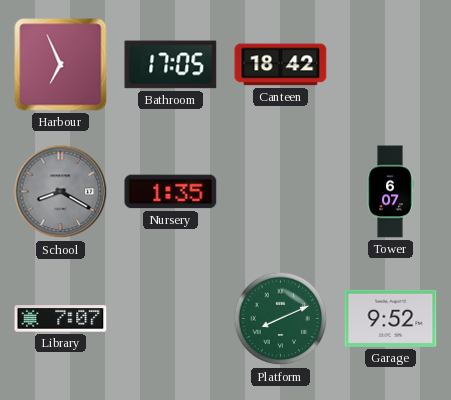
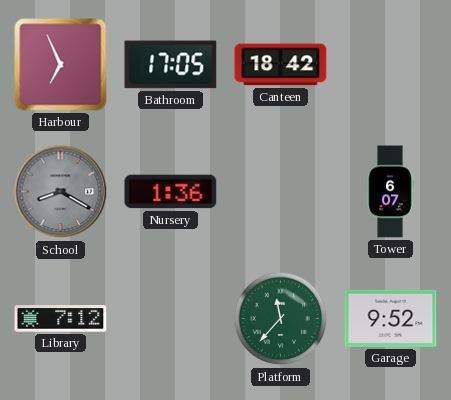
Nursery: 1:35 -> 1:36 (171, 192)
Library: 7:07 -> 7:12 (61, 319)
Platform: 8:11 -> 11:37 (281, 319)
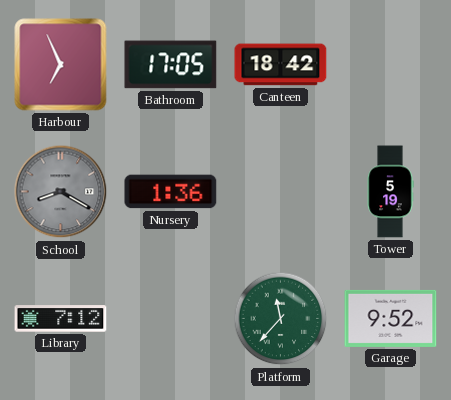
Tower: 6:07 -> 5:19 (390, 192)
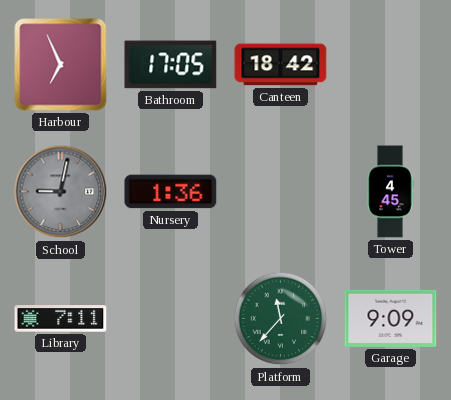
School: 8:20 -> 9:02 (61, 192)
Tower: 5:19 -> 4:45 (390, 192)
Library: 7:12 -> 7:11 (61, 319)
Garage: 9:52 -> 9:09 (391, 318)
